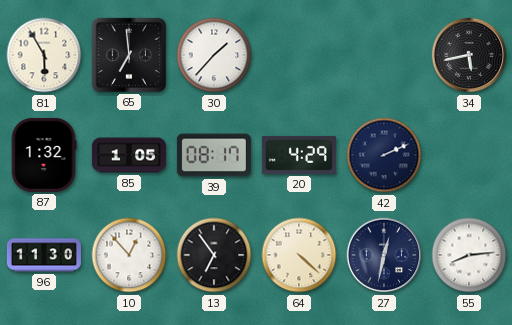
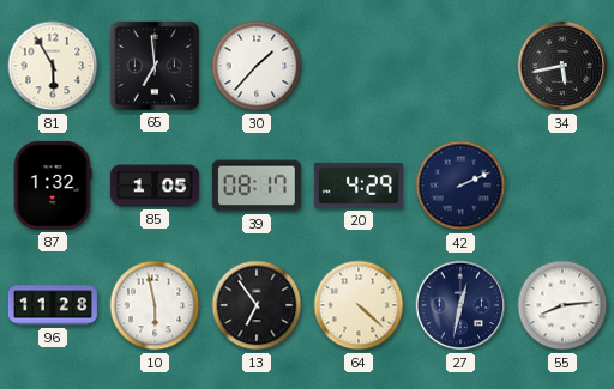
96: 11:30 -> 11:28 (53, 305)
10: 12:53 -> 5:58 (155, 305)
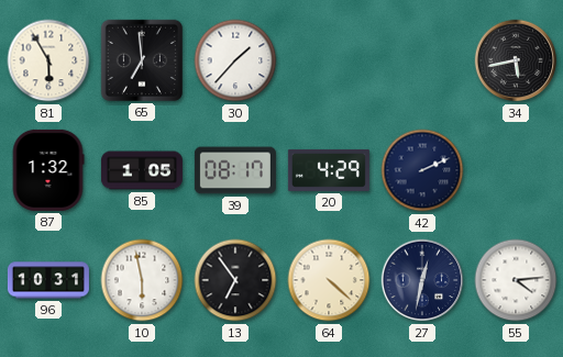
96: 11:28 -> 10:31 (48, 280)
55: 8:14 -> 4:14 (516, 280)
